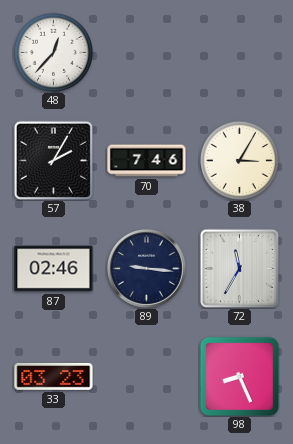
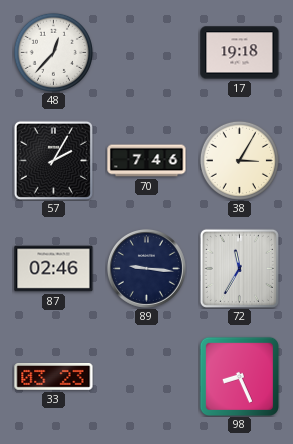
17: none -> 19:18 (240, 53)
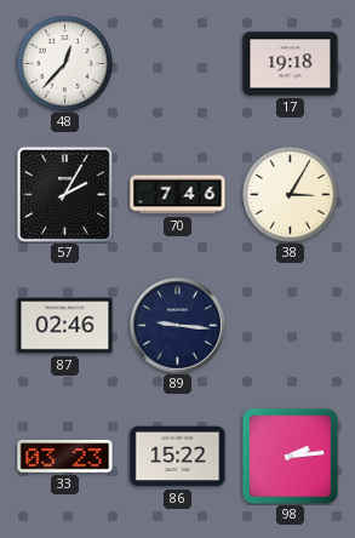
72: 11:35 -> none (239, 268)
86: none -> 15:22 (178, 457)
98: 8:26 -> 2:14 (290, 456)
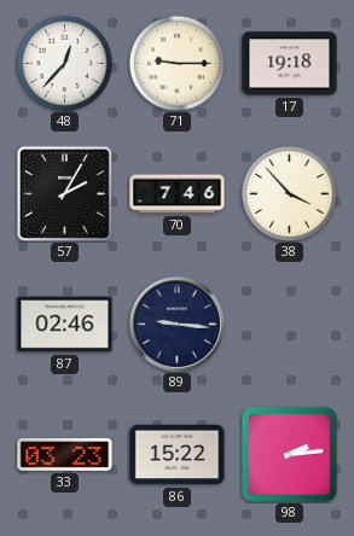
71: none -> 9:15 (176, 63)
38: 3:05 -> 3:53 (289, 193)
